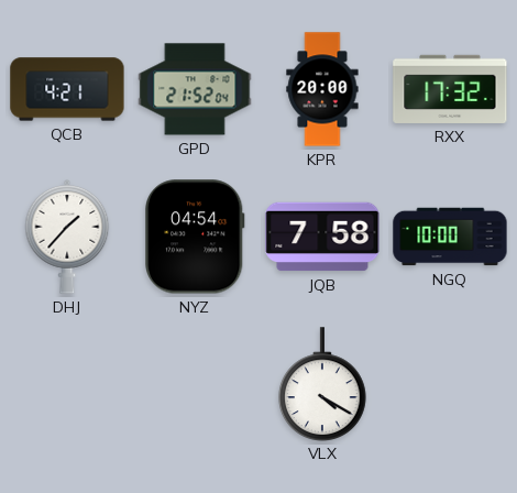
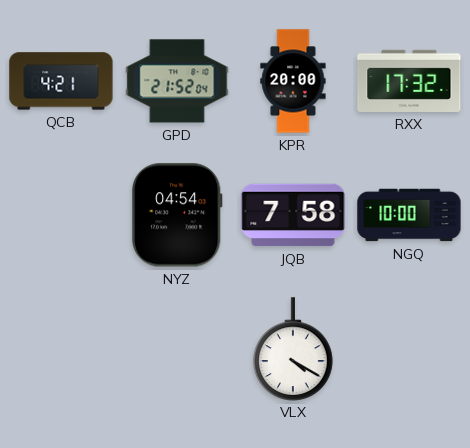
DHJ: 1:37 -> none (67, 237)
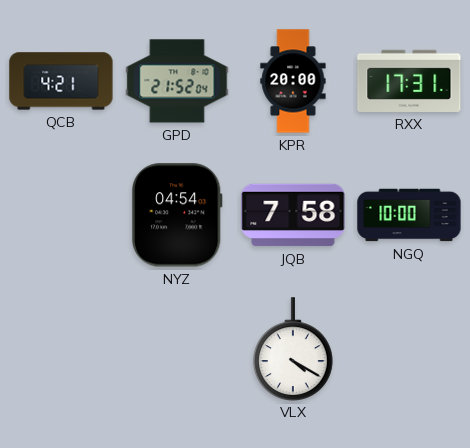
RXX: 17:32 -> 17:31 (409, 81)
